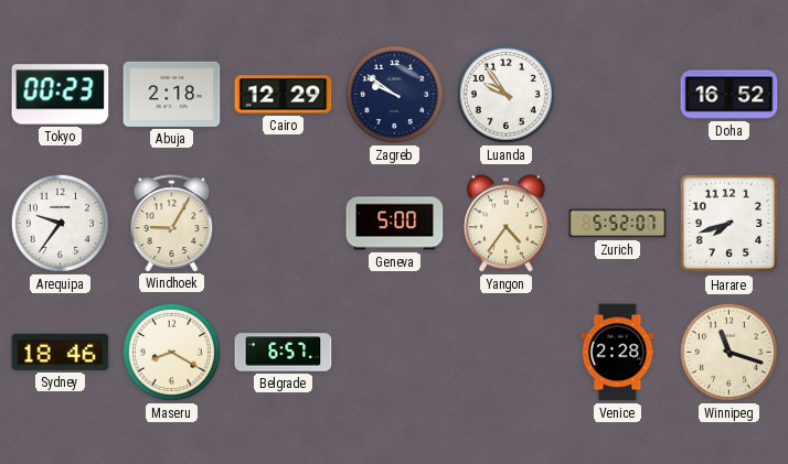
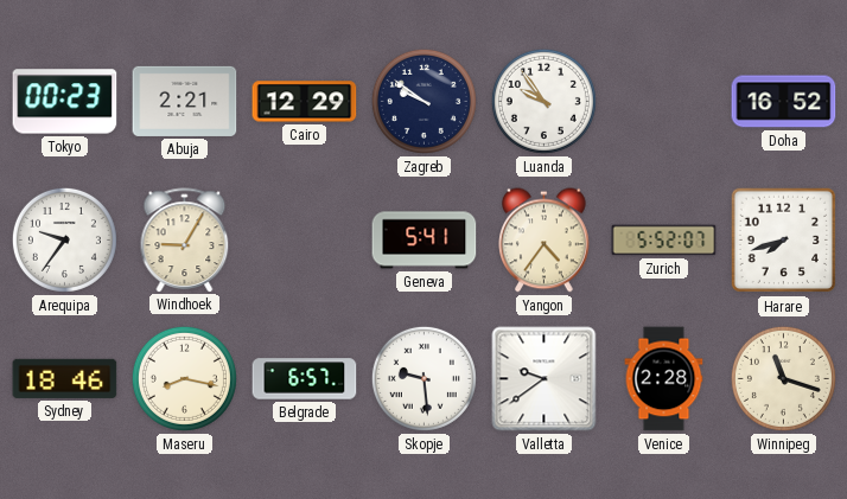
Abuja: 2:18 -> 2:21 (185, 101)
Geneva: 5:00 -> 5:41 (425, 241)
Maseru: 8:20 -> 8:17 (184, 378)
Skopje: none -> 9:29 (423, 378)
Valletta: none -> 9:39 (544, 379)
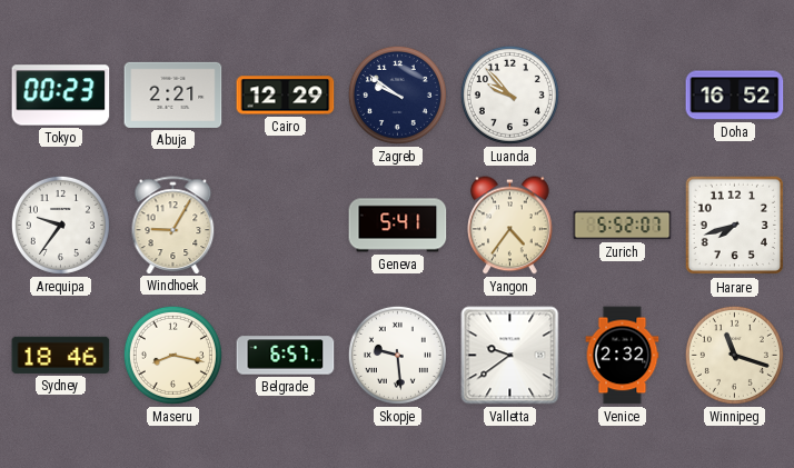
Luanda: 9:54 -> 9:53 (509, 94)
Venice: 2:28 -> 2:32 (623, 356)
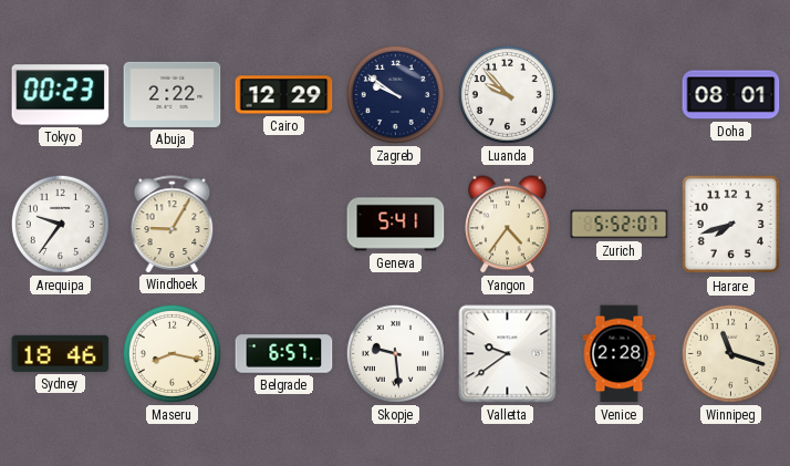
Abuja: 2:21 -> 2:22 (173, 94)
Doha: 16:52 -> 08:01 (731, 95)
Venice: 2:32 -> 2:28 (620, 354)
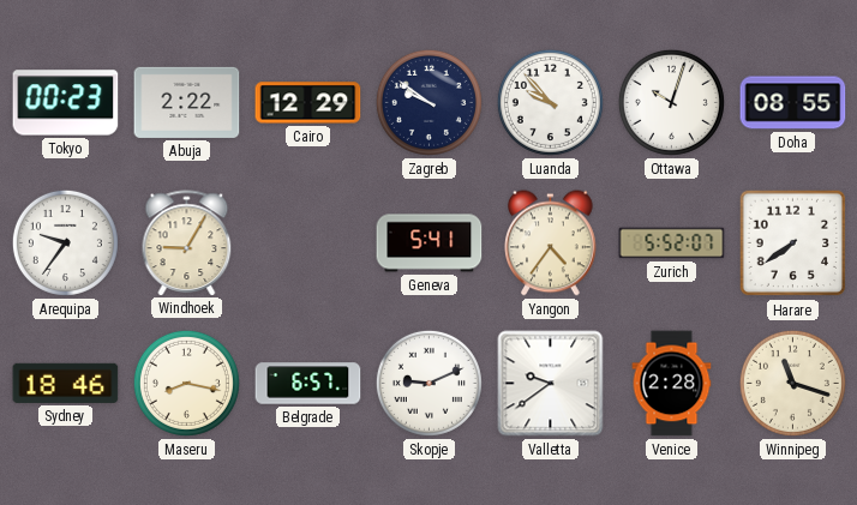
Ottawa: none -> 10:03 (671, 102)
Doha: 08:01 -> 08:55 (793, 103)
Harare: 7:42 -> 7:39 (793, 244)
Skopje: 9:29 -> 9:11 (428, 383)
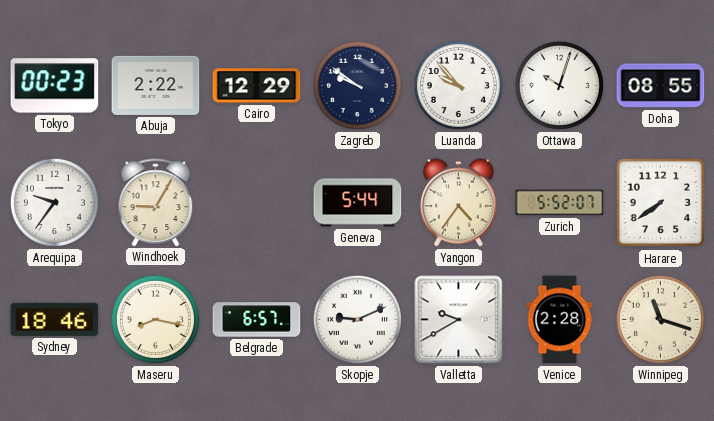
Geneva: 5:41 -> 5:44 (358, 203)
Valletta: 9:39 -> 9:40 (459, 320)
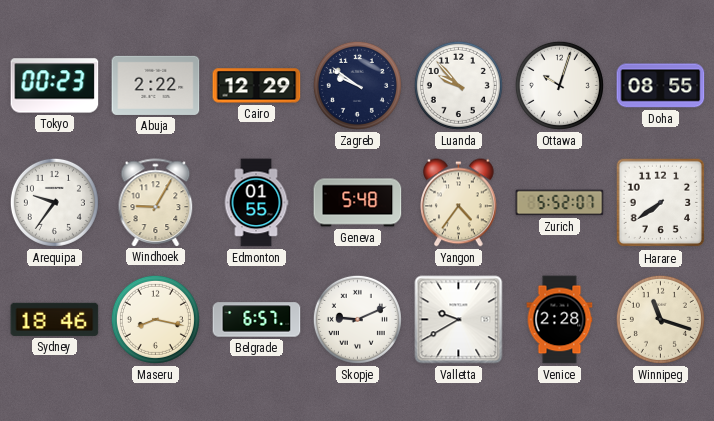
Edmonton: none -> 01:55 (256, 203)
Geneva: 5:44 -> 5:48 (358, 203)
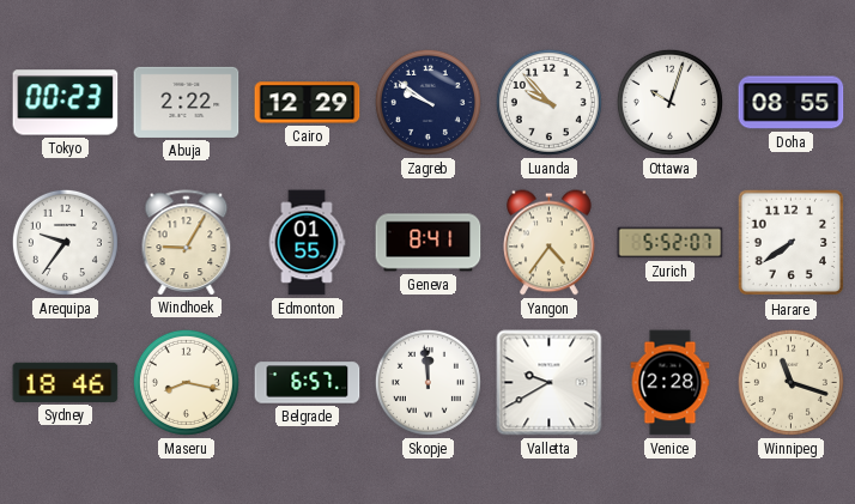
Geneva: 5:48 -> 8:41 (429, 243)
Skopje: 9:11 -> 11:59 (427, 382)
